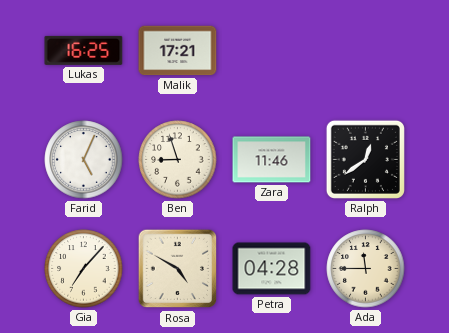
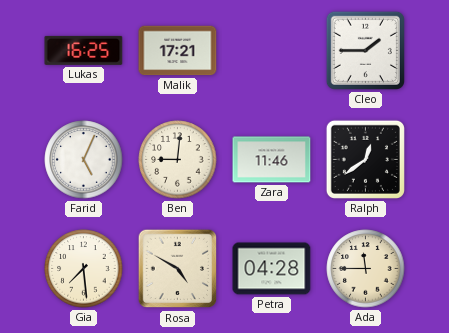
Cleo: none -> 1:45 (365, 50)
Ben: 8:57 -> 9:01 (178, 160)
Gia: 7:07 -> 7:29 (84, 269)
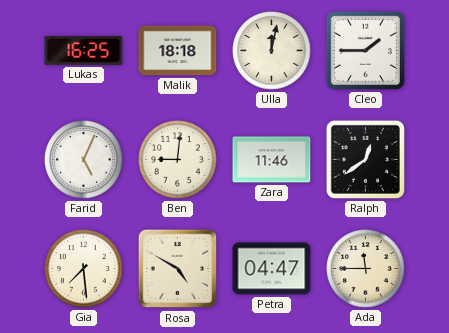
Malik: 17:21 -> 18:18 (178, 51)
Ulla: none -> 12:02 (272, 51)
Petra: 04:28 -> 04:47 (272, 269)
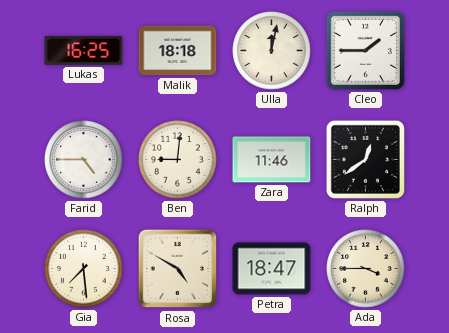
Farid: 5:04 -> 4:45 (84, 160)
Petra: 04:47 -> 18:47 (272, 269)
Ada: 11:45 -> 3:45 (366, 269)
